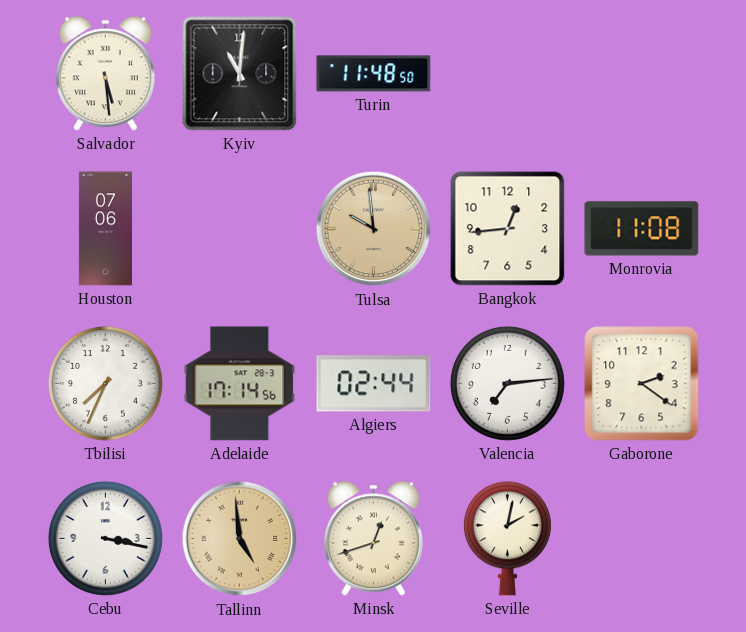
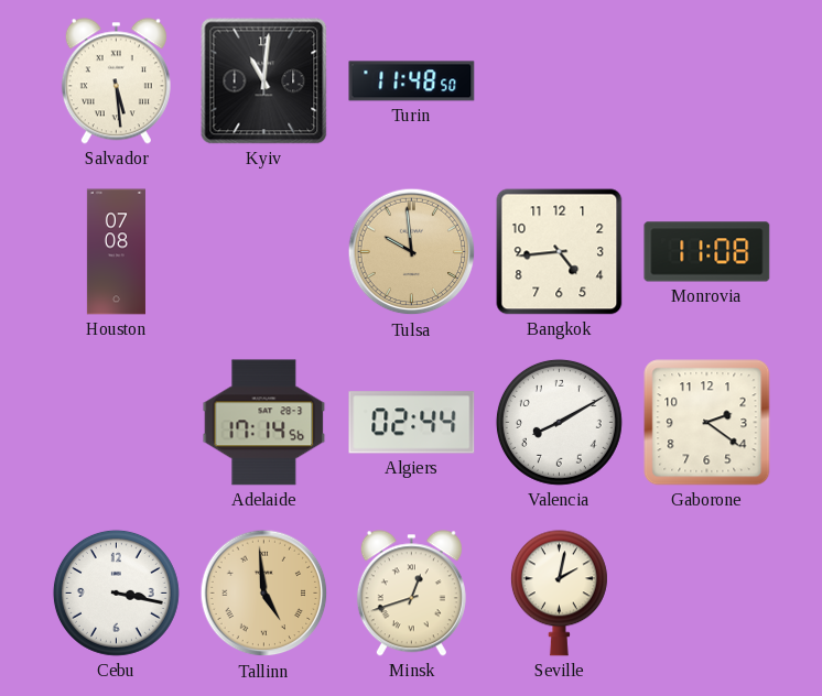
Houston: 07:06 -> 07:08 (116, 252)
Bangkok: 12:44 -> 4:44 (560, 252)
Tbilisi: 7:34 -> none (105, 383)
Valencia: 7:14 -> 8:10 (559, 422)
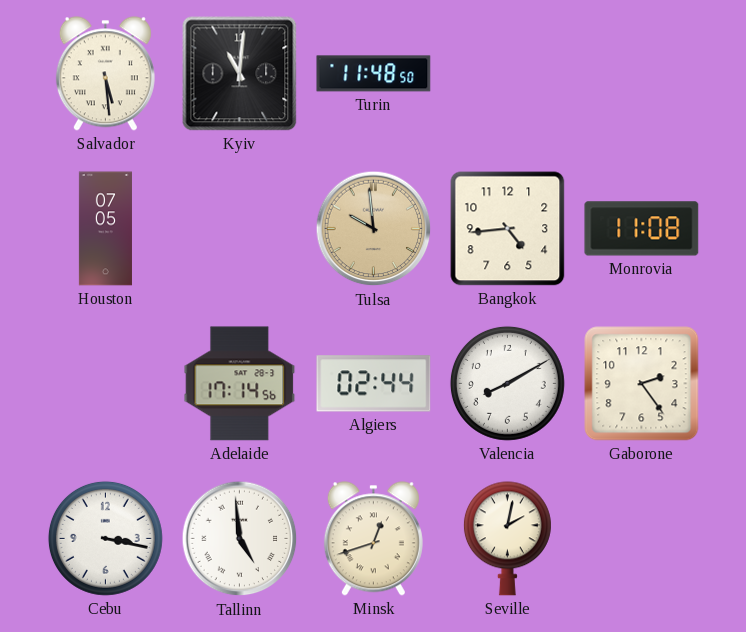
Houston: 07:08 -> 07:05 (105, 229)
Gaborone: 2:21 -> 2:24 (642, 384)
Tallinn dial: champagne -> white (240, 539)
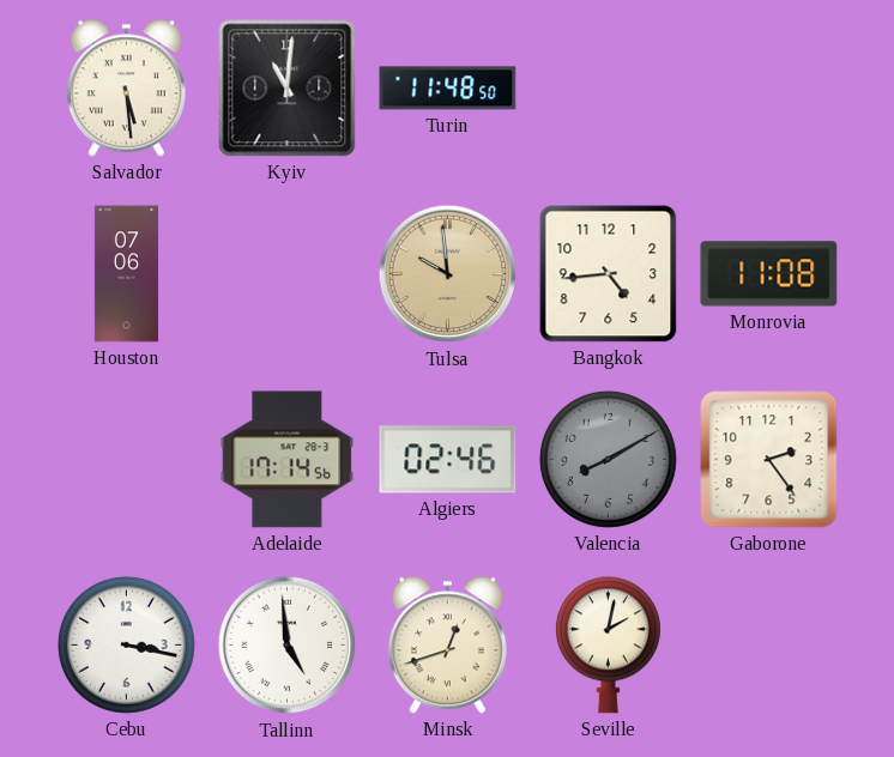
Houston: 07:05 -> 07:06 (126, 274)
Algiers: 02:44 -> 02:46 (448, 460)
Valencia dial: white -> grey (608, 459)
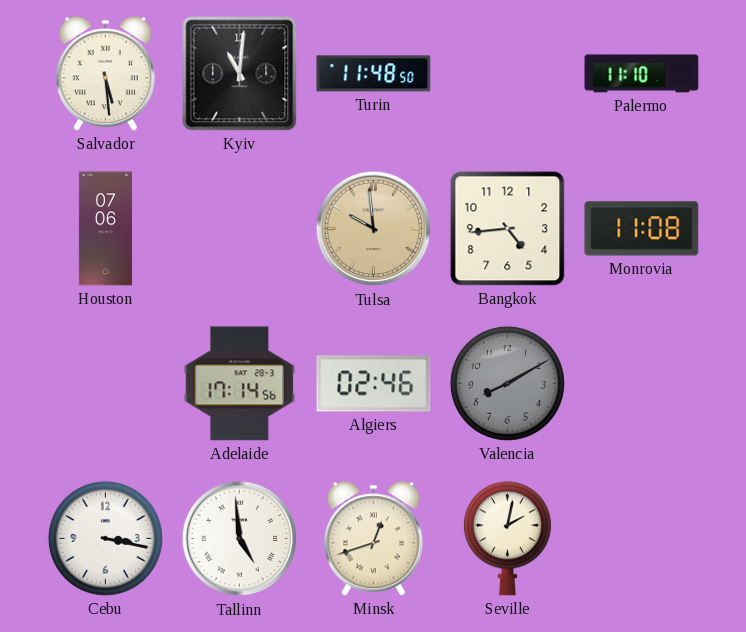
Palermo: none -> 11:10 (642, 74)
Gaborone: 2:24 -> none (769, 460)
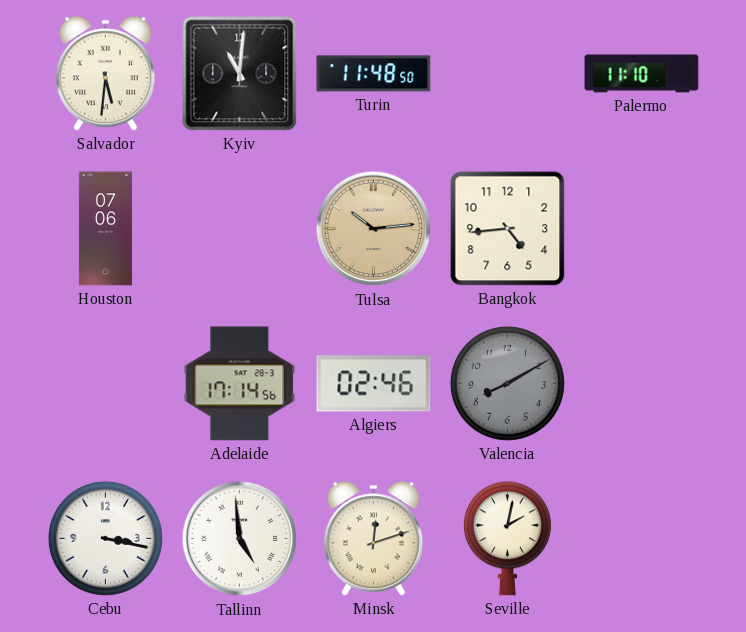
Salvador: 5:29 -> 5:31 (105, 74)
Tulsa: 9:59 -> 10:14 (374, 229)
Monrovia: 11:08 -> none (642, 229)
Minsk: 12:42 -> 12:12 (373, 539)
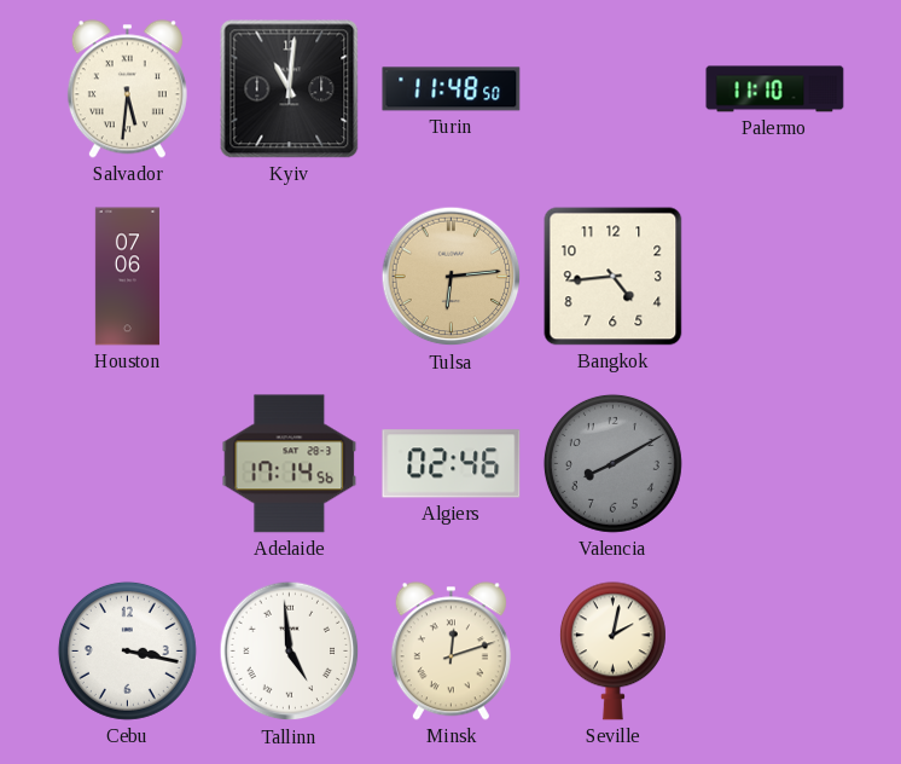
Tulsa: 10:14 -> 6:14 (452, 277)
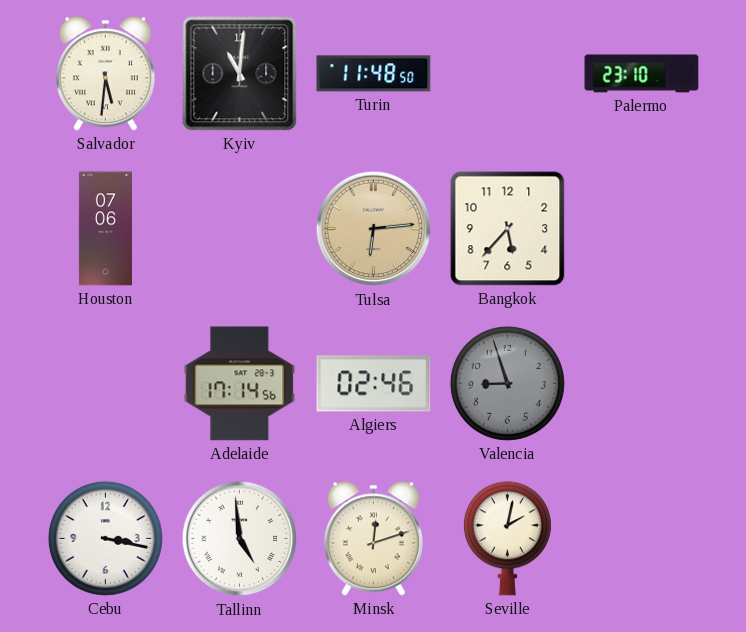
Palermo: 11:10 -> 23:10 (642, 74)
Bangkok: 4:44 -> 5:37 (508, 229)
Valencia: 8:10 -> 8:57 (507, 383)
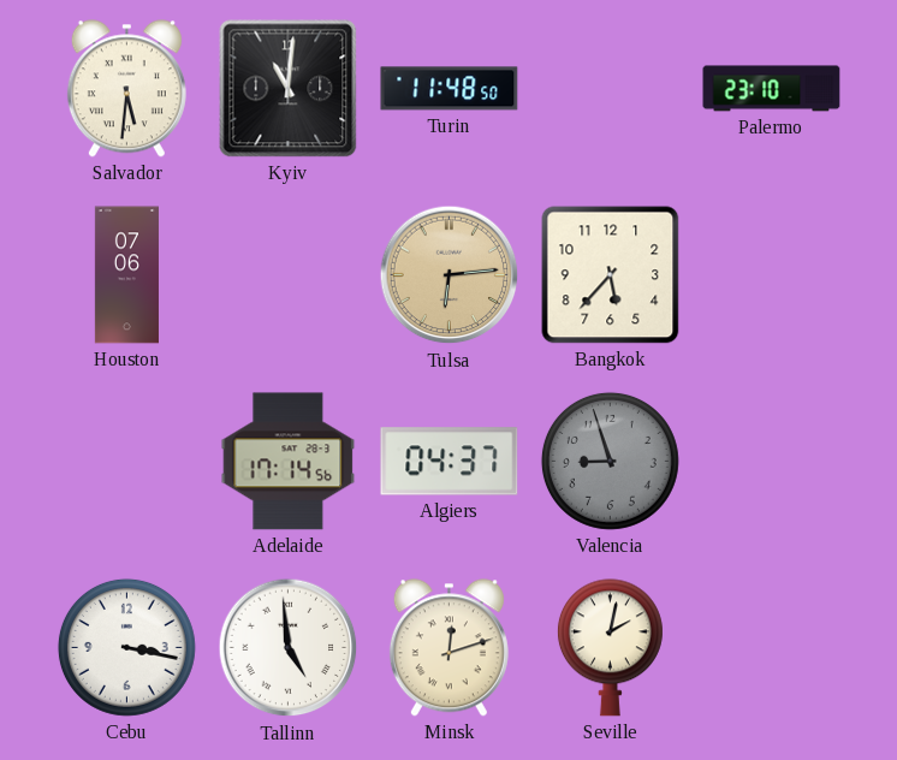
Algiers: 02:46 -> 04:37 (450, 462)
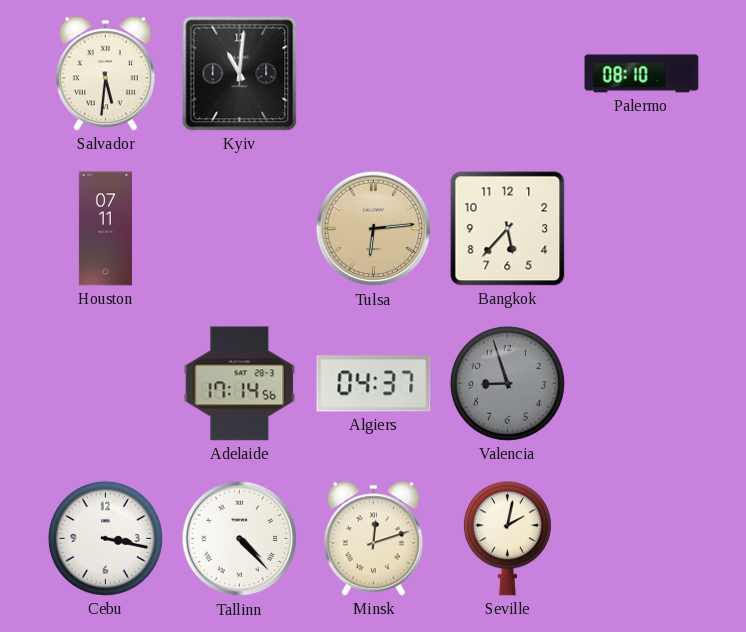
Turin: 11:48 -> none (450, 89)
Palermo: 23:10 -> 08:10 (642, 74)
Houston: 07:06 -> 07:11 (105, 229)
Tallinn: 4:59 -> 4:23 (240, 539)
